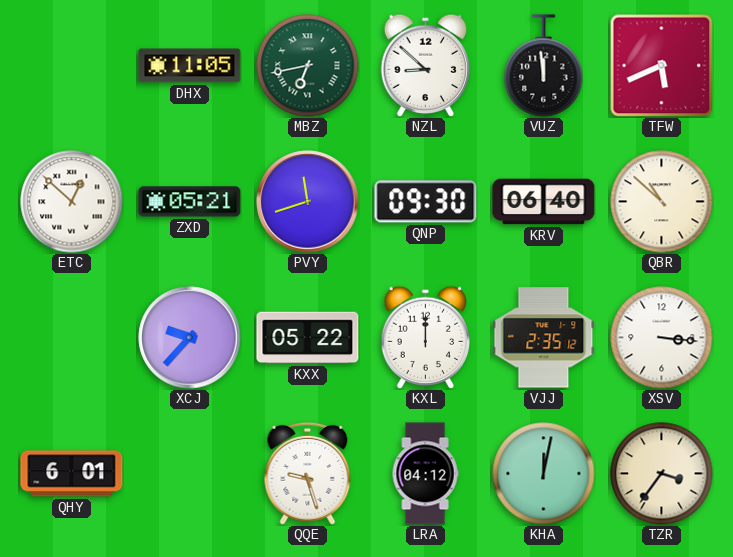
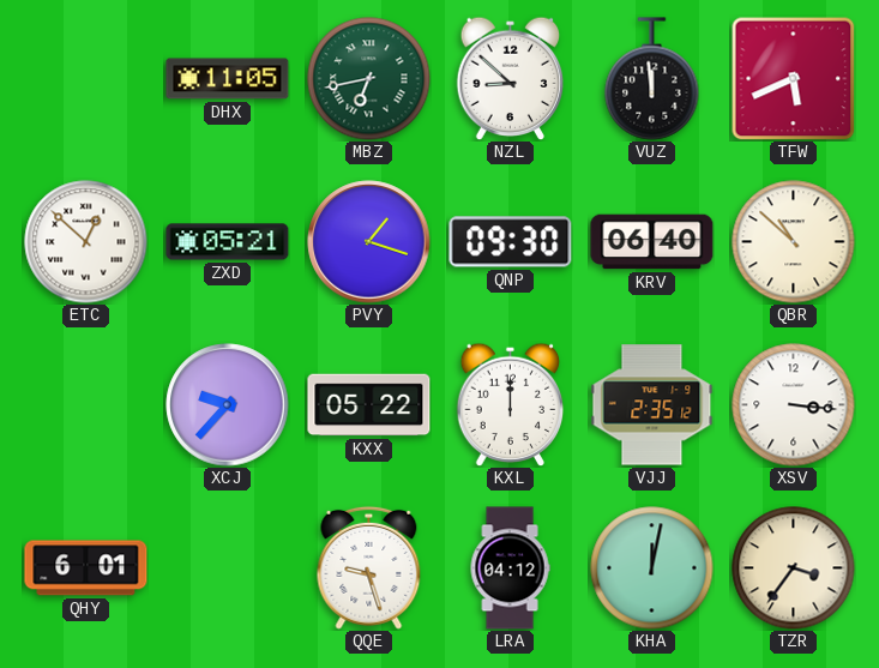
PVY: 11:42 -> 1:18 (369, 242)
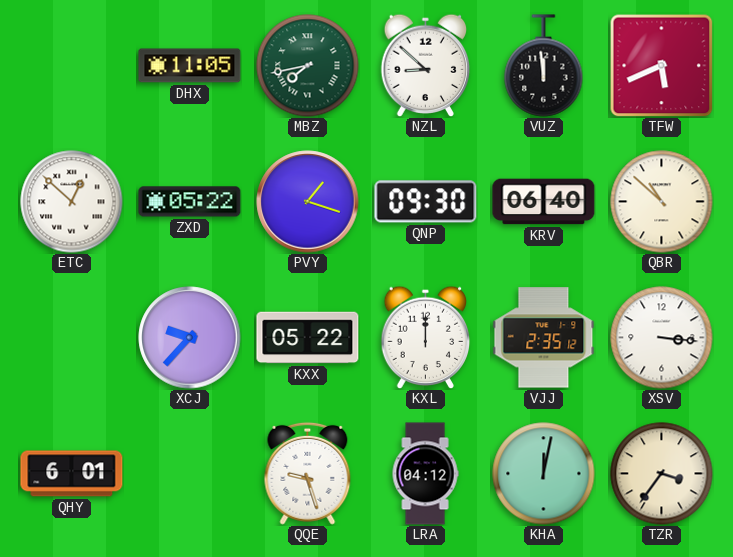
MBZ: 6:43 -> 7:43 (308, 66)
ZXD: 05:21 -> 05:22 (190, 202)
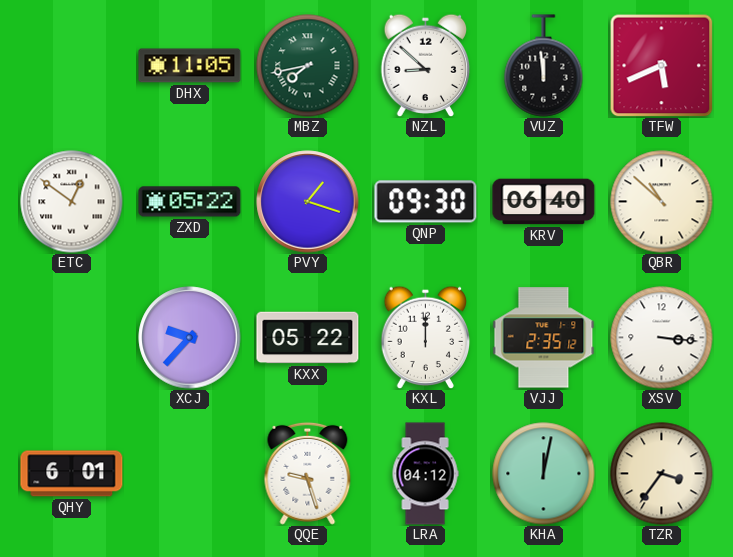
ETC: 12:52 -> 12:51 (72, 202)
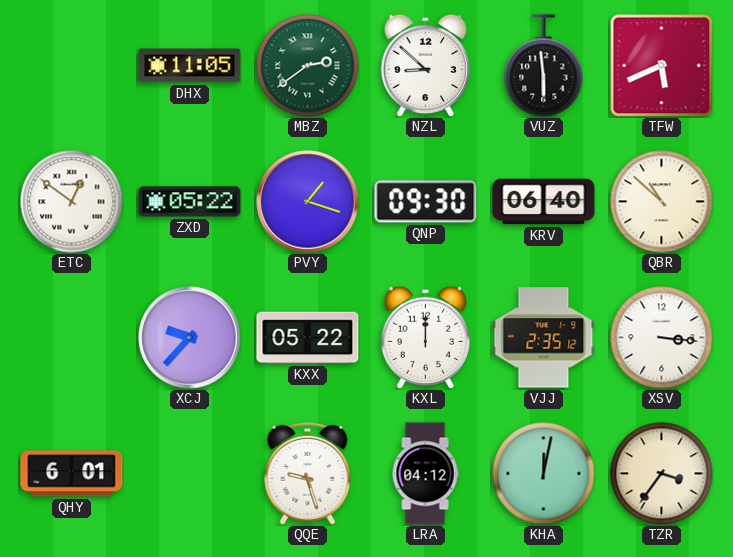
MBZ: 7:43 -> 2:39 (308, 66)
VUZ: 11:59 -> 5:59 (544, 66)
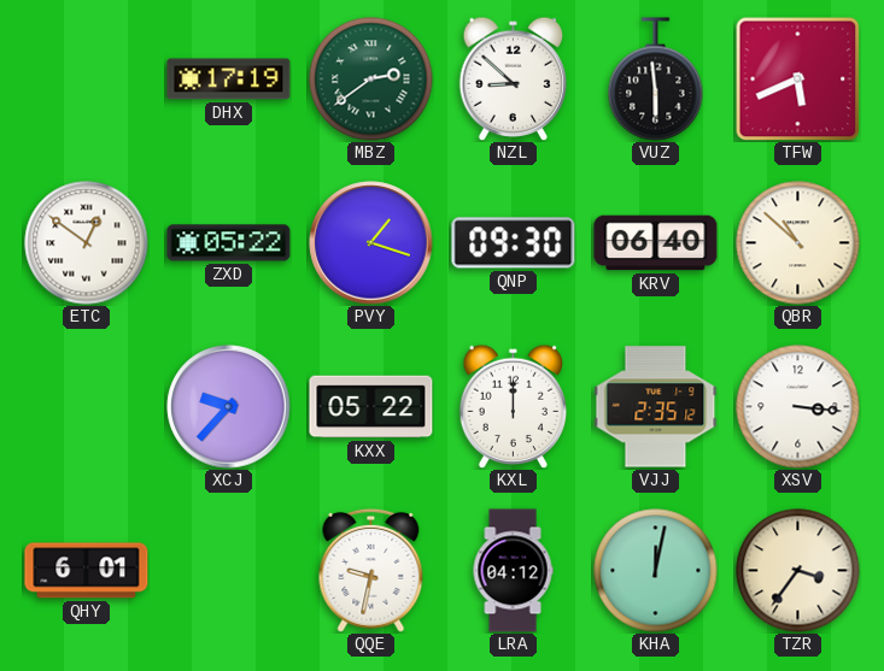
DHX: 11:05 -> 17:19 (229, 80)
QQE: 9:27 -> 9:32 (371, 570)
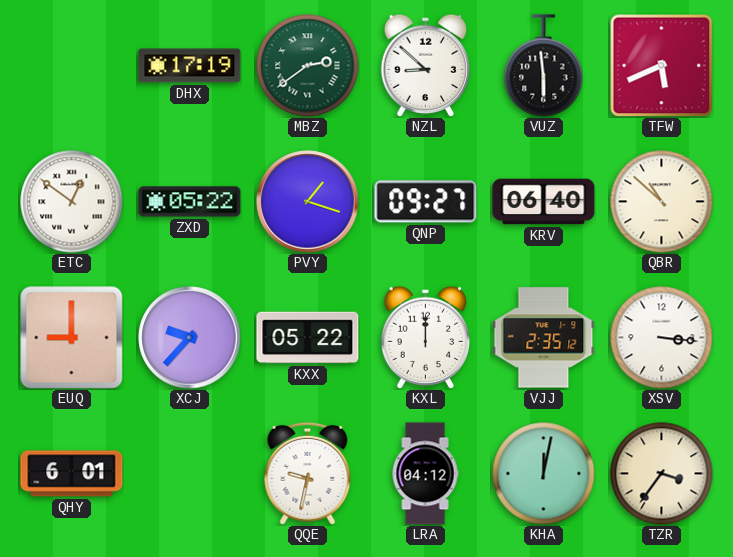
QNP: 09:30 -> 09:27 (426, 202)
EUQ: none -> 9:00 (72, 338)
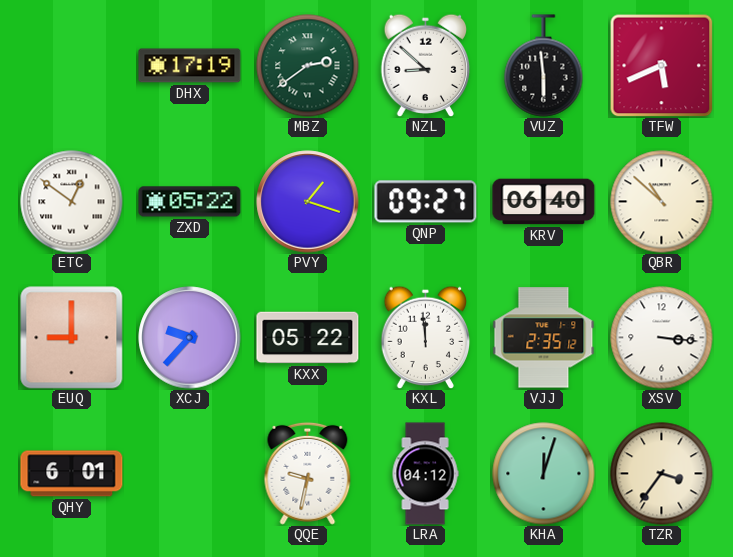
KXL: 12:00 -> 11:59 (426, 337)
KHA: 12:02 -> 12:03 (544, 474)
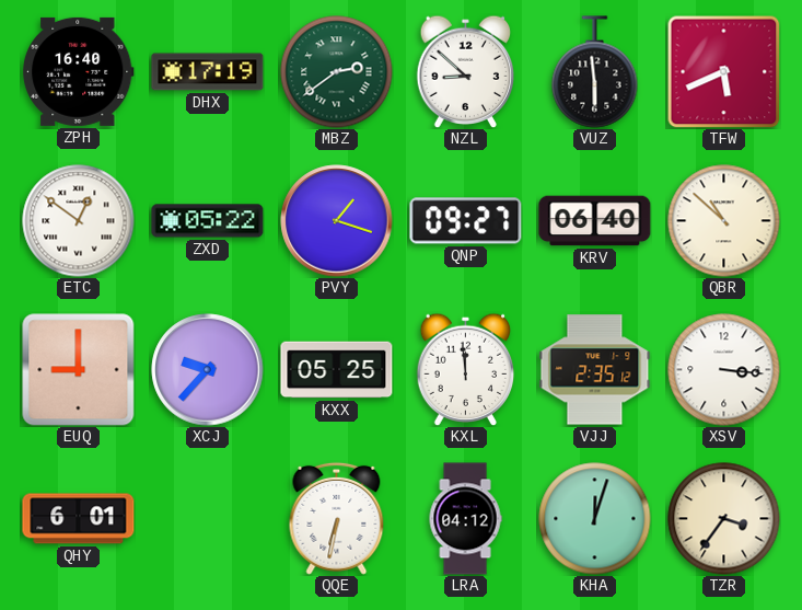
ZPH: none -> 16:40 (79, 71)
KXX: 05:22 -> 05:25 (337, 370)
QQE: 9:32 -> 6:32 (337, 518)
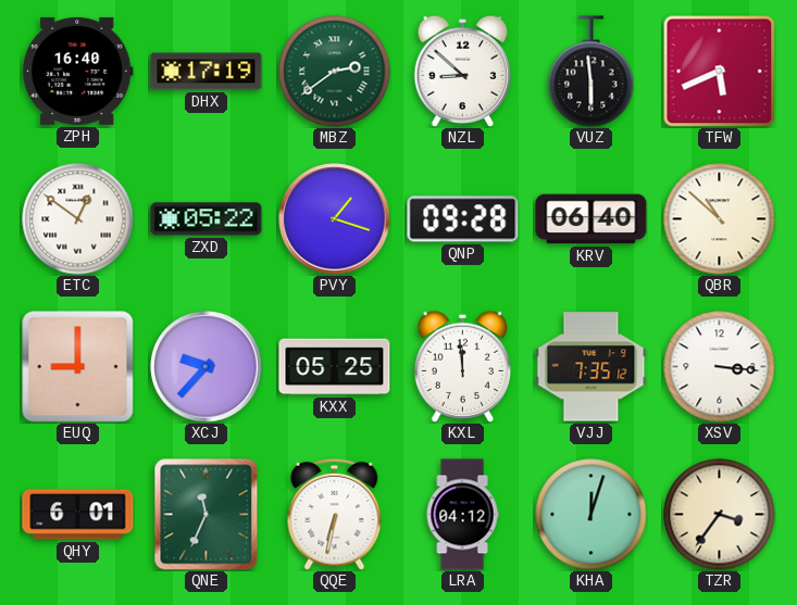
QNP: 09:27 -> 09:28 (463, 219)
VJJ: 2:35 -> 7:35 (591, 367)
QNE: none -> 11:34 (207, 515)
